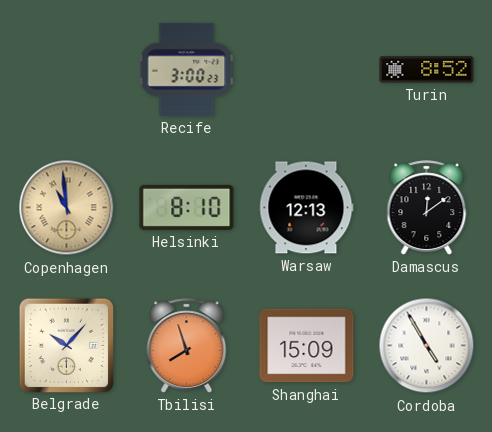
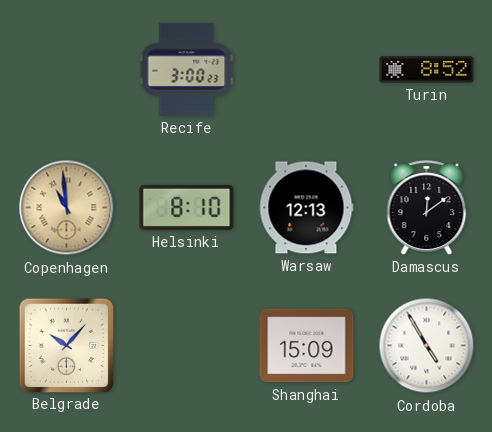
Tbilisi: 7:57 -> none (187, 346)
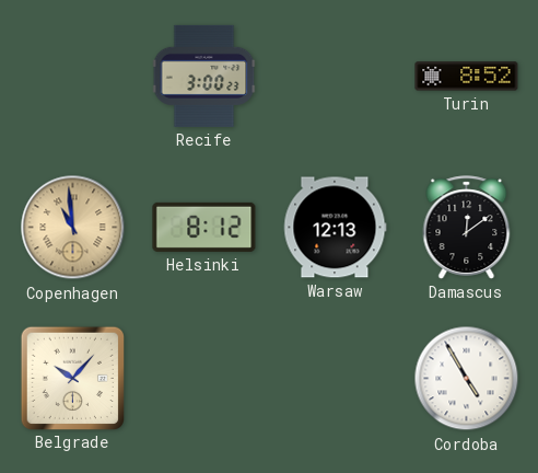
Helsinki: 8:10 -> 8:12 (204, 227)
Shanghai: 15:09 -> none (307, 346)
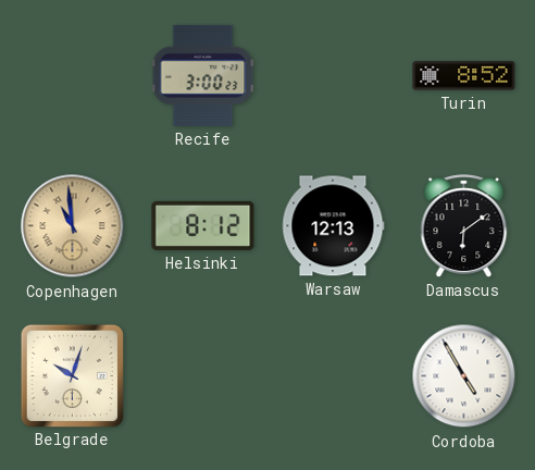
Damascus: 12:09 -> 6:09 (464, 226)
Belgrade: 10:07 -> 10:03 (72, 375)
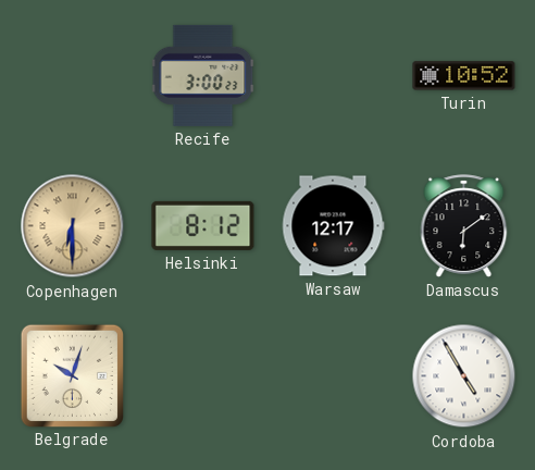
Turin: 8:52 -> 10:52 (464, 76)
Copenhagen: 10:59 -> 6:30 (73, 226)
Warsaw: 12:13 -> 12:17 (333, 226)
